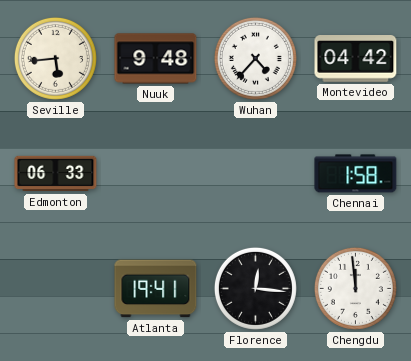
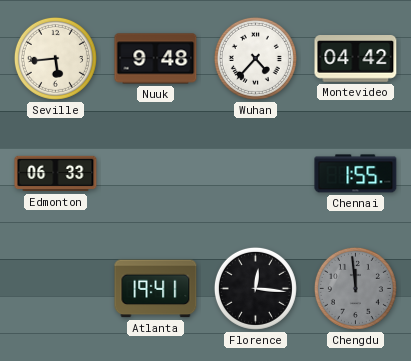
Chennai: 1:58 -> 1:55 (356, 174)
Chengdu dial: white -> grey (355, 288)
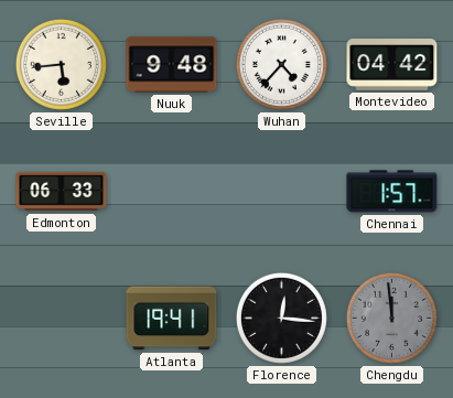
Chennai: 1:55 -> 1:57 (392, 192)
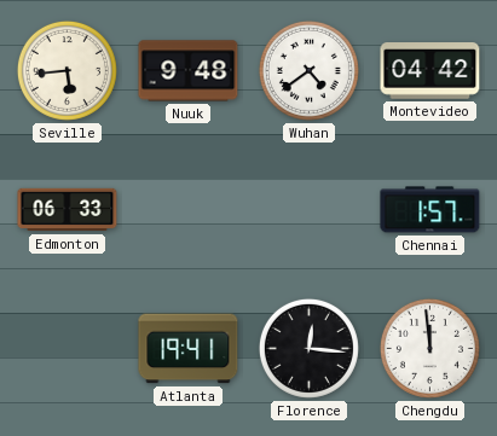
Wuhan: 4:37 -> 4:39 (308, 70)
Chengdu dial: grey -> white (429, 348)
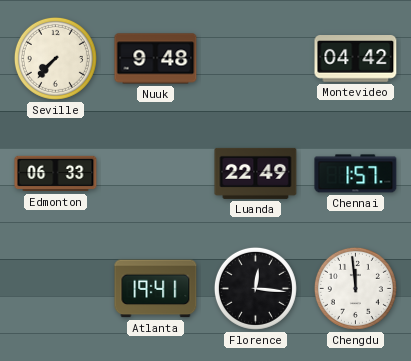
Seville: 5:44 -> 7:37 (55, 58)
Wuhan: 4:39 -> none (308, 70)
Luanda: none -> 22:49 (256, 173)
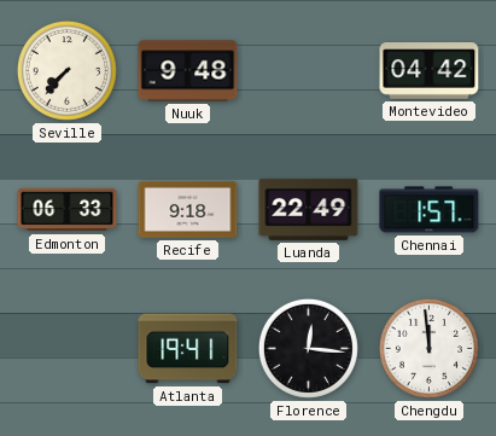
Recife: none -> 9:18 (188, 209)
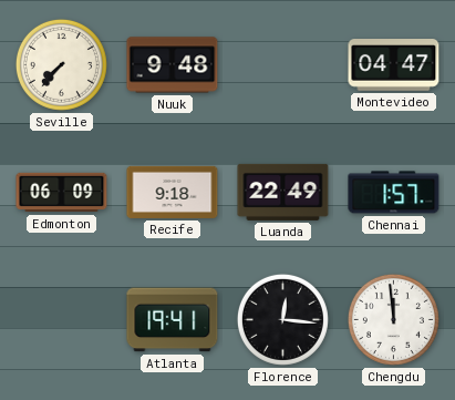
Montevideo: 04:42 -> 04:47 (394, 65)
Edmonton: 06:33 -> 06:09 (62, 193)
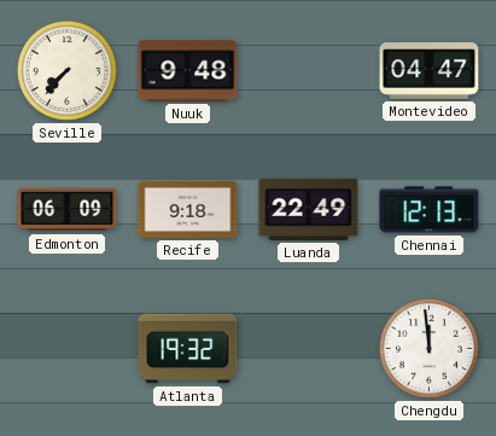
Chennai: 1:57 -> 12:13 (430, 210)
Atlanta: 19:41 -> 19:32 (188, 349)
Florence: 12:16 -> none (282, 319)
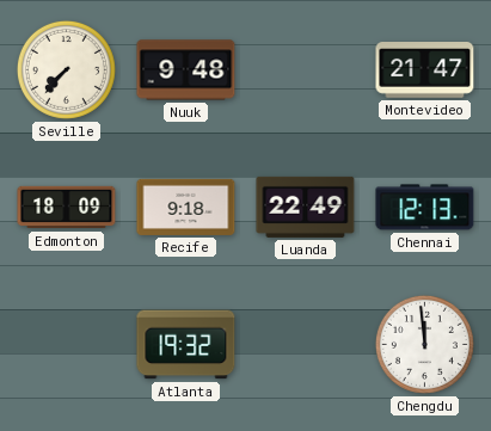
Montevideo: 04:47 -> 21:47 (425, 70)
Edmonton: 06:09 -> 18:09 (67, 208)
